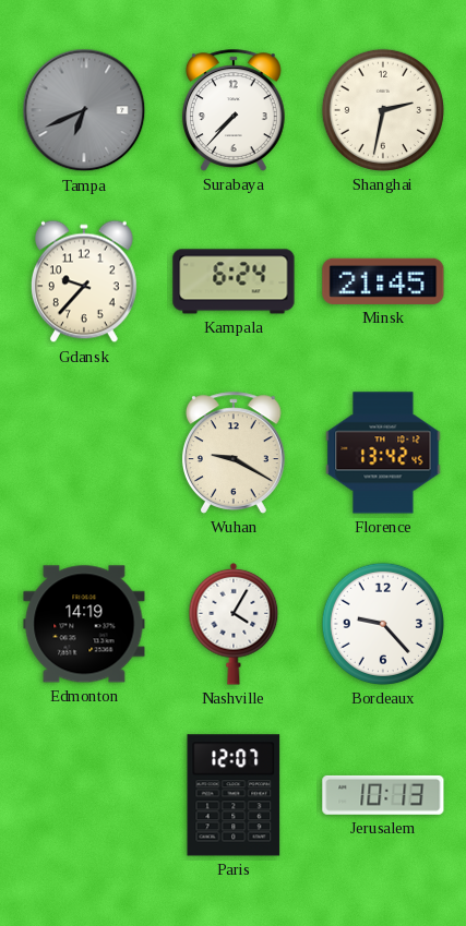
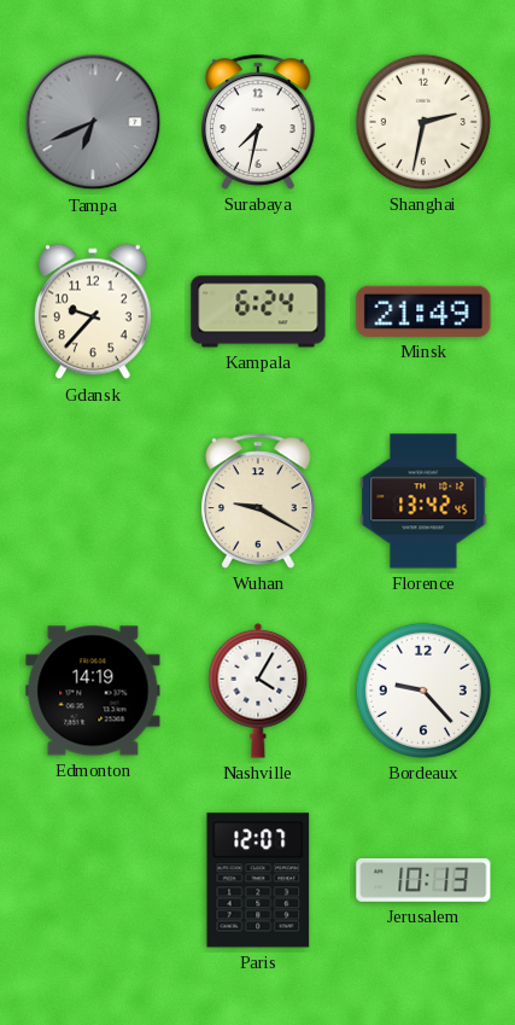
Surabaya: 7:37 -> 7:32 (258, 122)
Minsk: 21:45 -> 21:49 (423, 311)
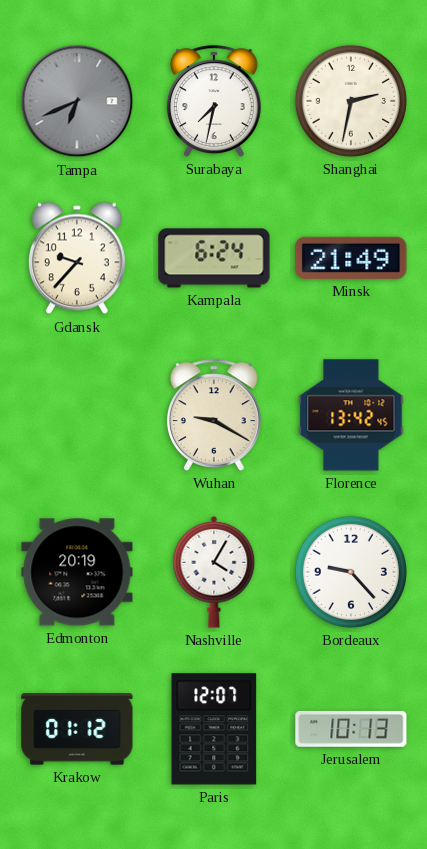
Edmonton: 14:19 -> 20:19 (77, 572)
Krakow: none -> 01:12 (77, 729)
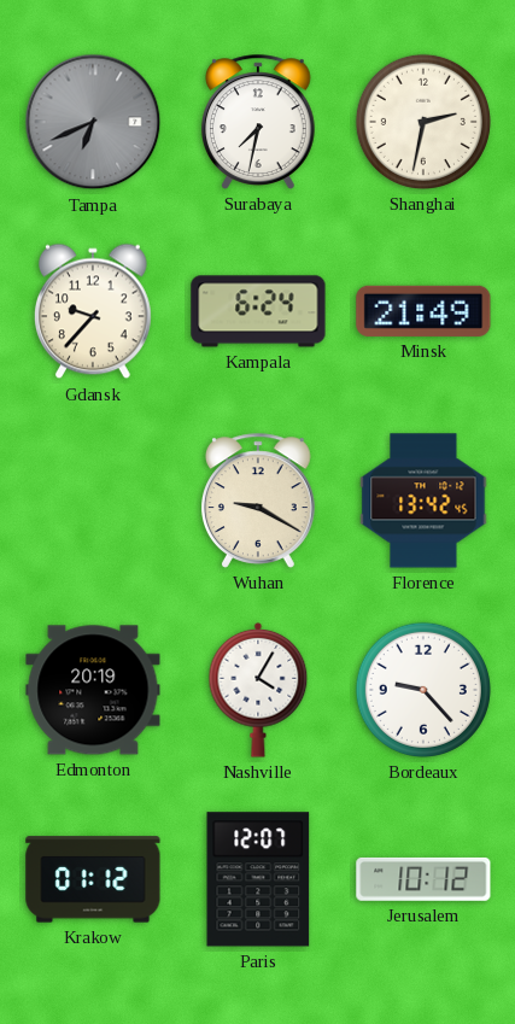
Jerusalem: 10:13 -> 10:12 (423, 879)
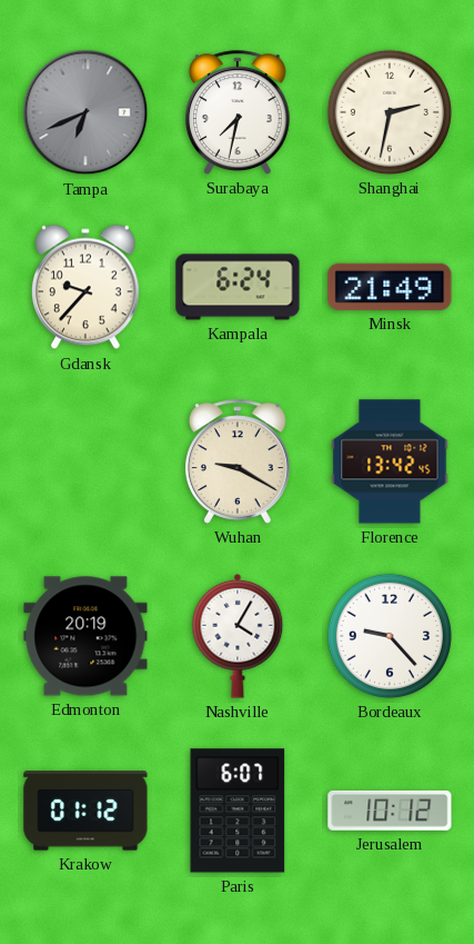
Paris: 12:07 -> 6:07 (238, 811)
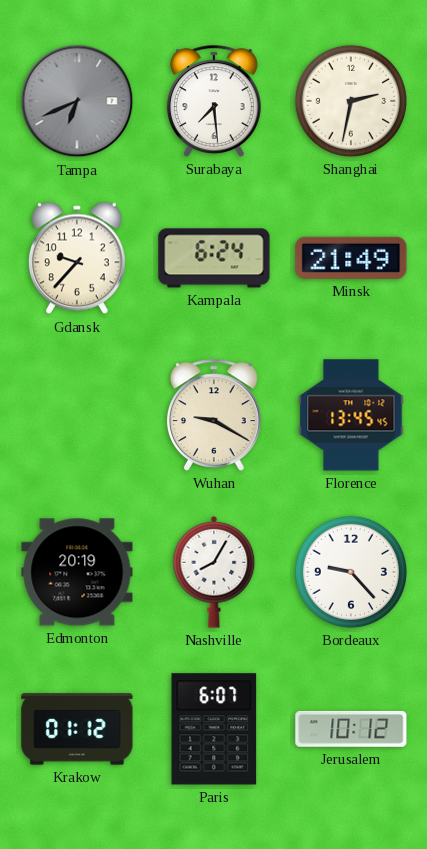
Surabaya: 7:32 -> 7:29 (214, 101)
Florence: 13:42 -> 13:45 (351, 415)
Nashville: 4:05 -> 8:05 (214, 572)
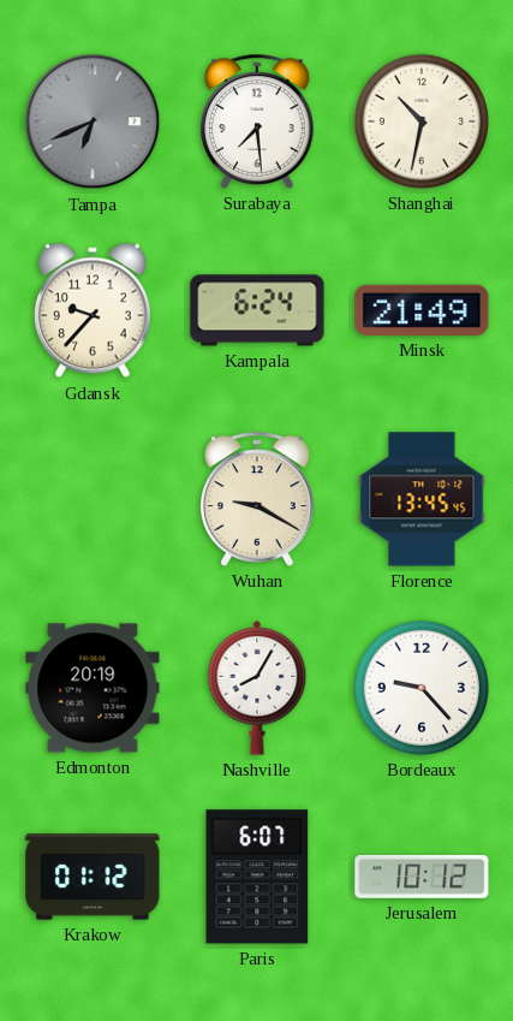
Shanghai: 2:32 -> 10:32 (422, 121)
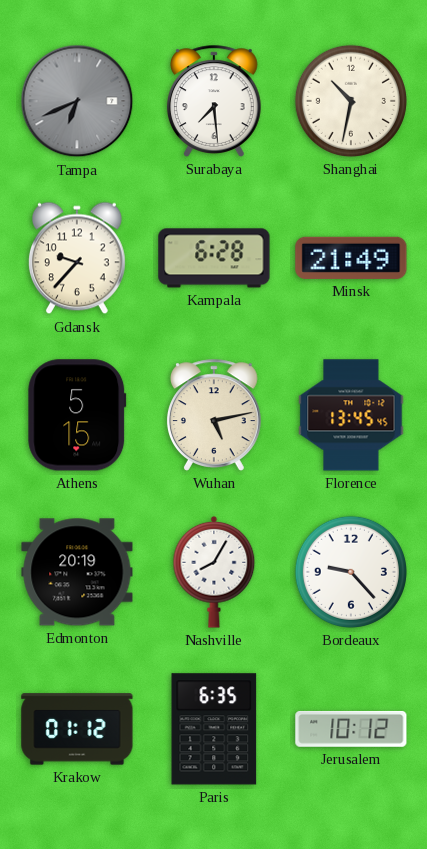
Kampala: 6:24 -> 6:28 (214, 258)
Athens: none -> 5:15 (77, 415)
Wuhan: 9:20 -> 5:13 (214, 415)
Paris: 6:07 -> 6:35 (214, 729)
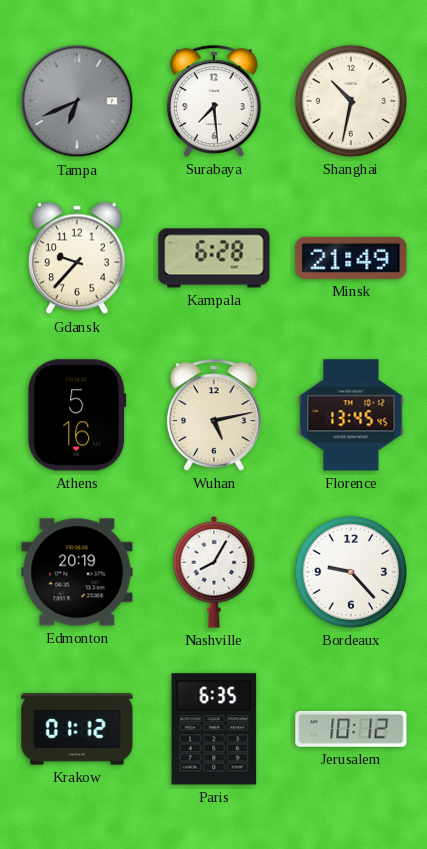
Athens: 5:15 -> 5:16 (77, 415)
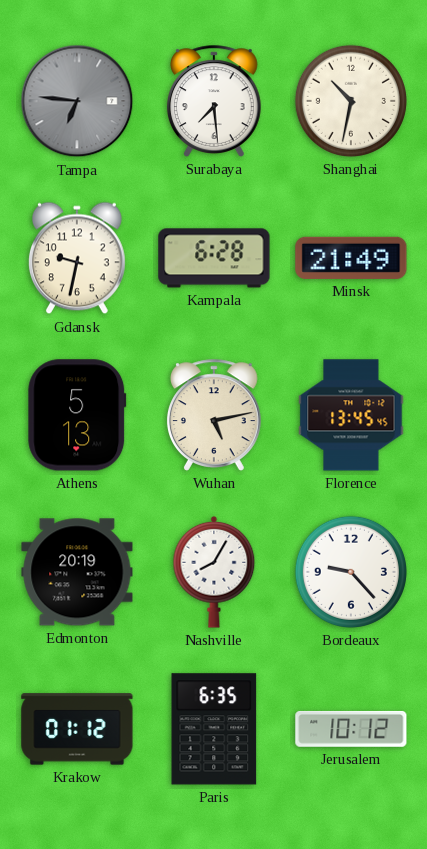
Tampa: 6:41 -> 6:46 (77, 101)
Gdansk: 9:37 -> 9:32 (77, 258)
Athens: 5:16 -> 5:13 (77, 415)
